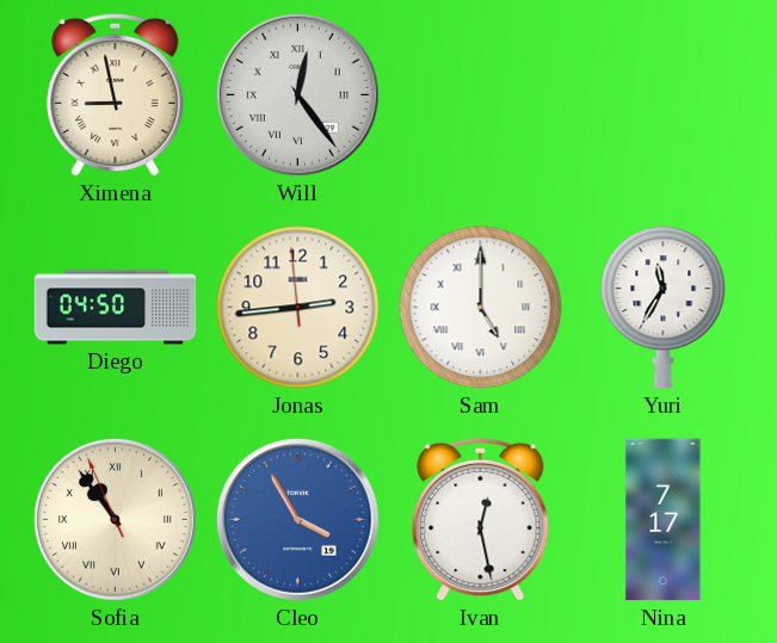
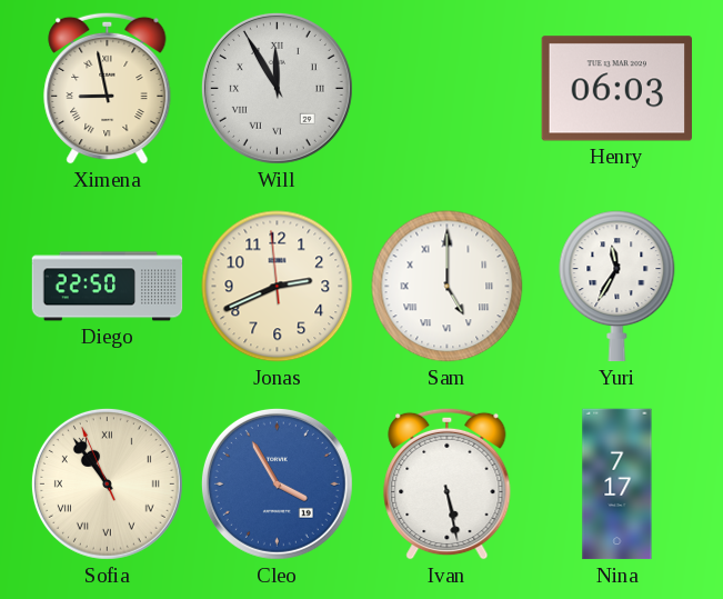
Will: 12:24 -> 11:55 (277, 88)
Henry: none -> 06:03 (616, 89)
Diego: 04:50 -> 22:50 (108, 287)
Jonas: 2:43 -> 2:40 (278, 287)
Ivan: 12:28 -> 5:28 (448, 483)
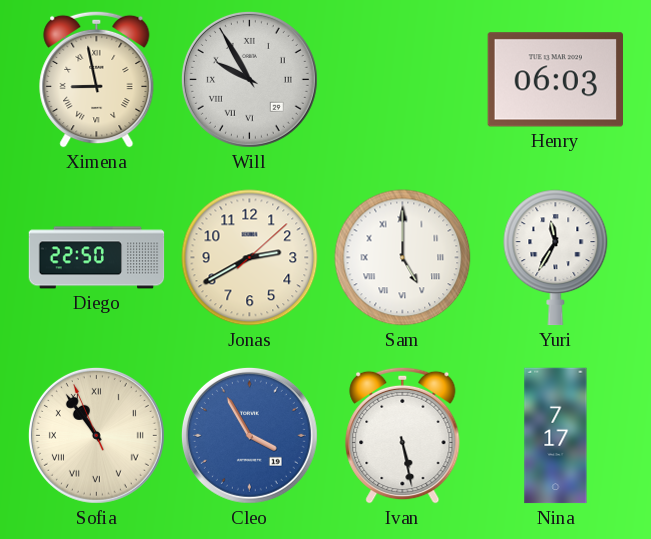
Will: 11:55 -> 9:55 (249, 79)
Jonas: 2:40:59 -> 2:40:08 (250, 258)
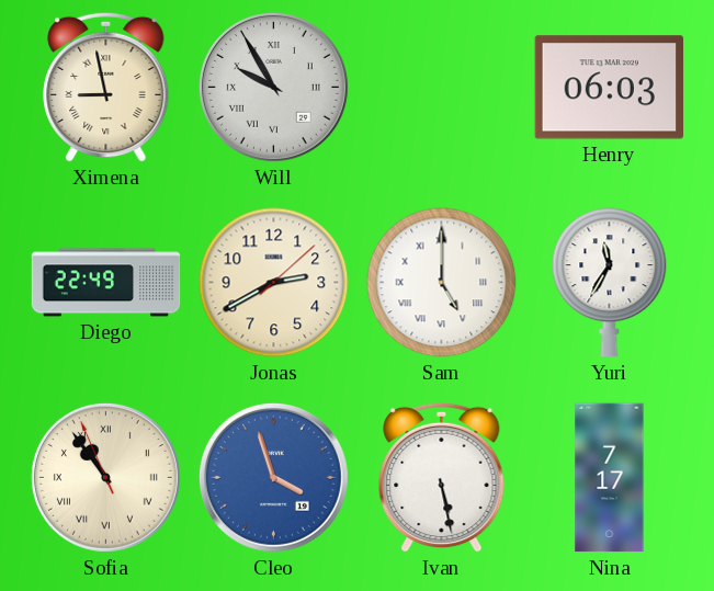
Diego: 22:50 -> 22:49 (106, 283)
Cleo: 3:55 -> 3:57 (273, 477)
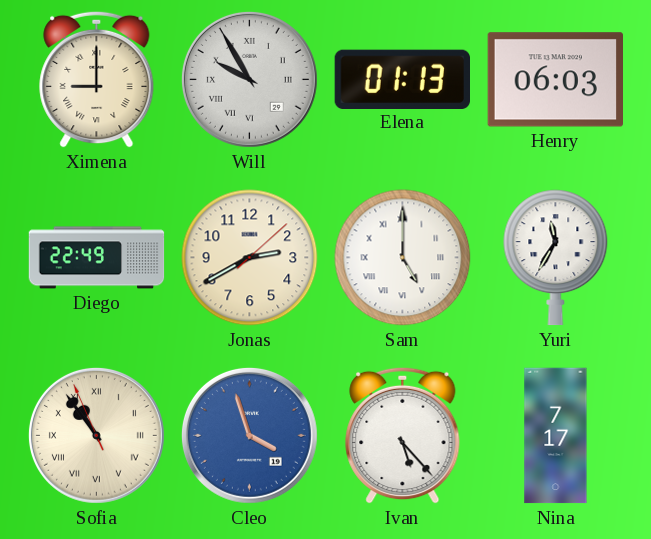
Ximena: 8:58 -> 9:00 (97, 79)
Elena: none -> 01:13 (402, 79)
Ivan: 5:28 -> 5:23 (403, 435)
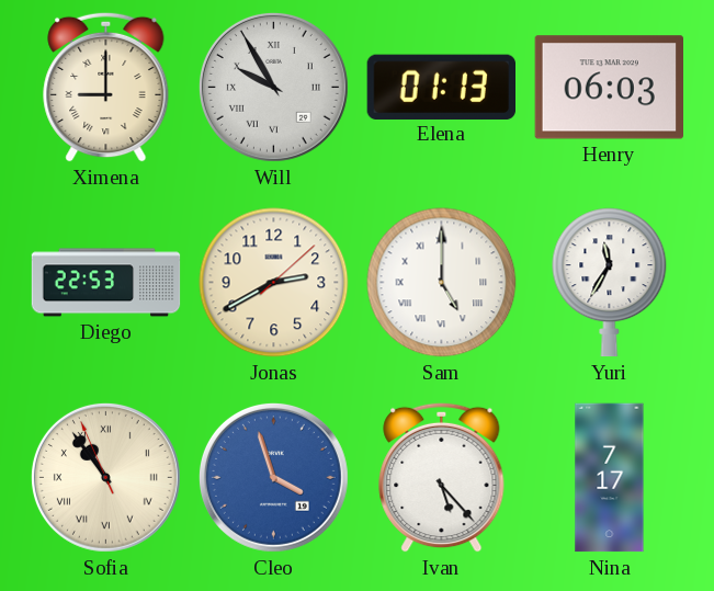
Diego: 22:49 -> 22:53 (106, 283)
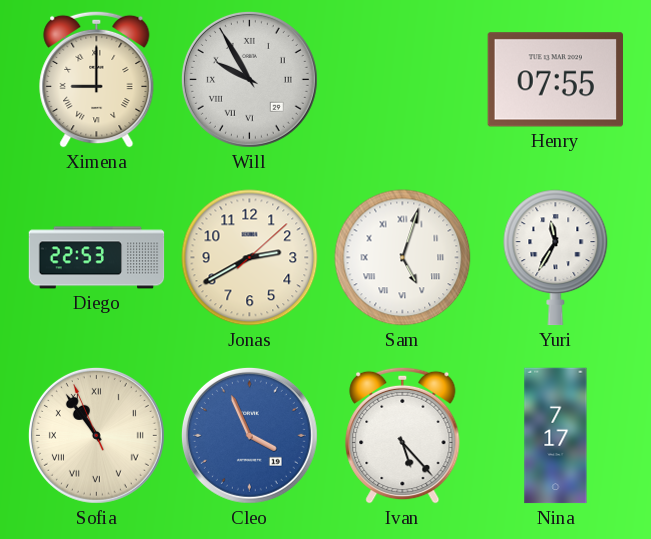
Elena: 01:13 -> none (441, 87)
Henry: 06:03 -> 07:55 (555, 80)
Sam: 5:00 -> 5:03 (403, 258)
Cleo: 3:57 -> 3:56 (249, 435)
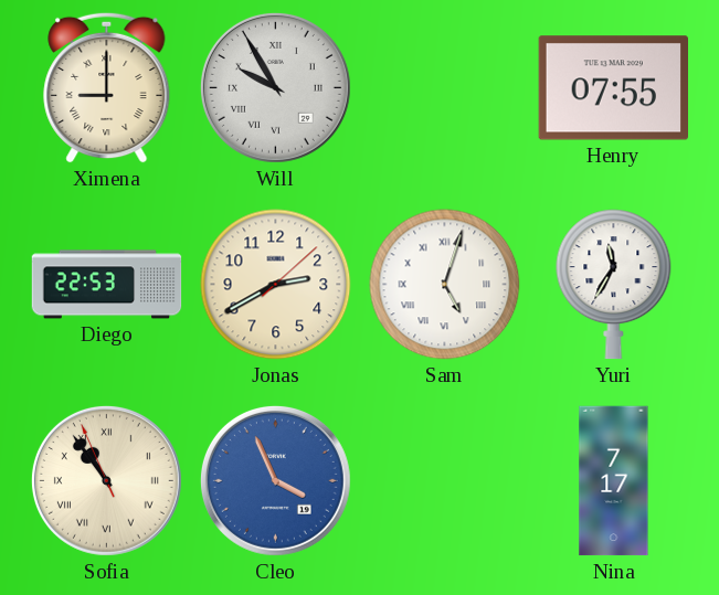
Ivan: 5:23 -> none (403, 435)
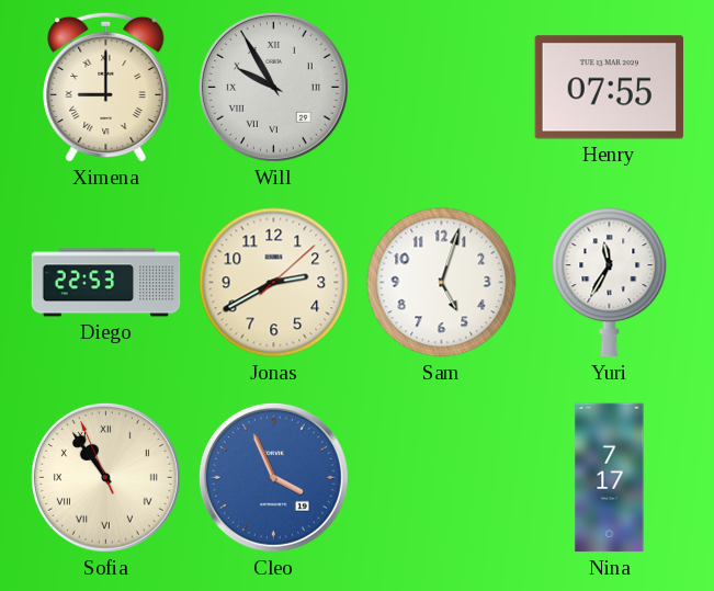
Sam numerals: Roman -> Arabic (442, 283)
